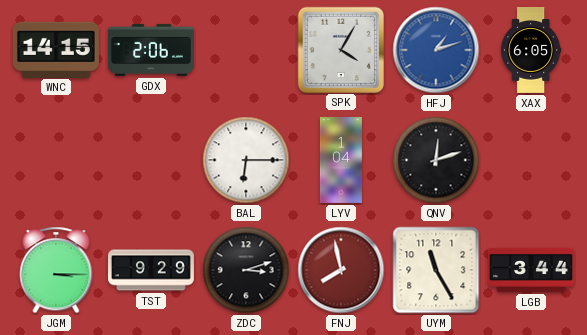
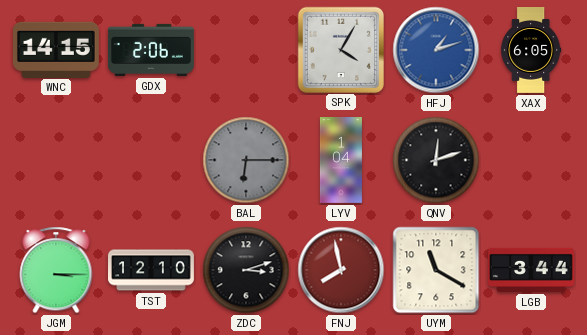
BAL dial: white -> grey (246, 160)
TST: 9:29 -> 12:10 (152, 270)
UYM: 11:25 -> 11:20 (436, 270)
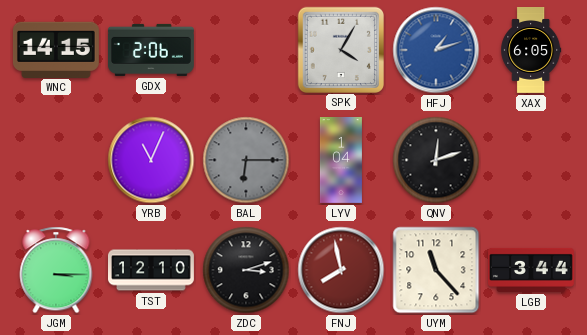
YRB: none -> 11:04 (151, 160)
UYM: 11:20 -> 11:23 (436, 270)
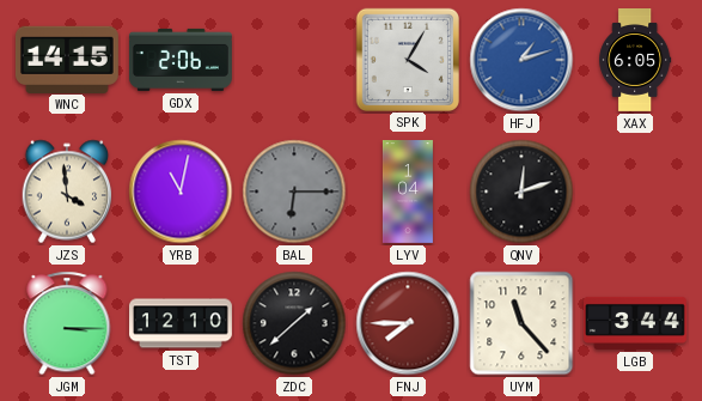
JZS: none -> 3:59 (67, 192)
YRB: 11:04 -> 11:02 (181, 192)
ZDC: 3:12 -> 1:38 (294, 323)
FNJ: 7:58 -> 7:45 (408, 323)
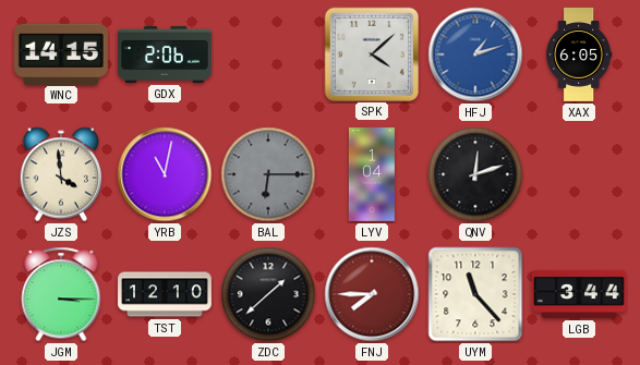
SPK: 4:05 -> 4:08 (371, 53)
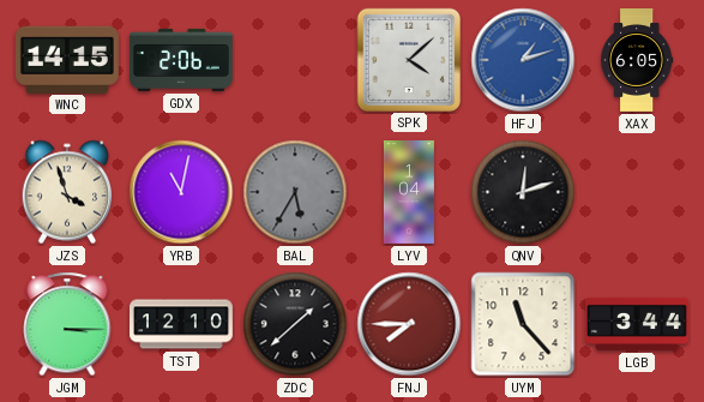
JZS: 3:59 -> 3:57 (67, 192)
BAL: 6:15 -> 5:35 (295, 192)
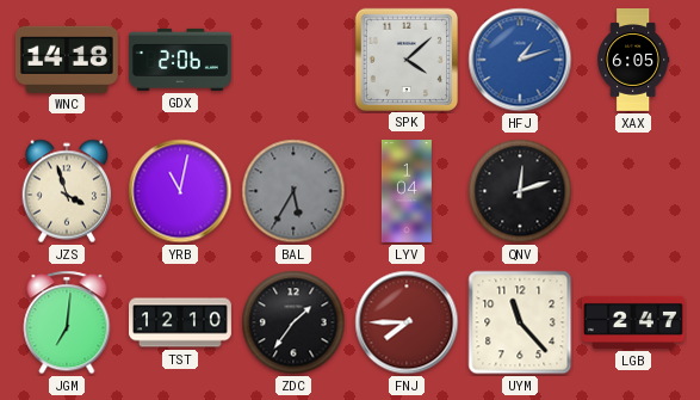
WNC: 14:15 -> 14:18 (67, 59)
JGM: 3:15 -> 7:01 (67, 322)
ZDC: 1:38 -> 1:36 (293, 322)
LGB: 3:44 -> 2:47 (634, 322)
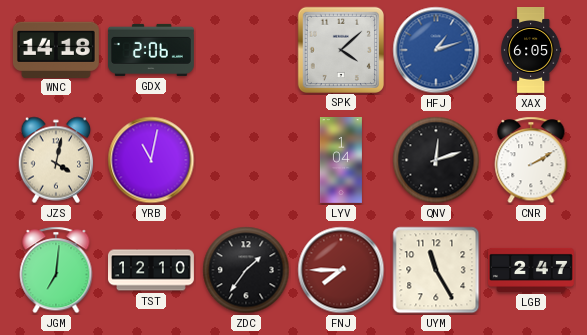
JZS: 3:57 -> 4:02 (56, 160)
BAL: 5:35 -> none (293, 191)
CNR: none -> 2:10 (531, 160)
UYM: 11:23 -> 11:25 (436, 270)
